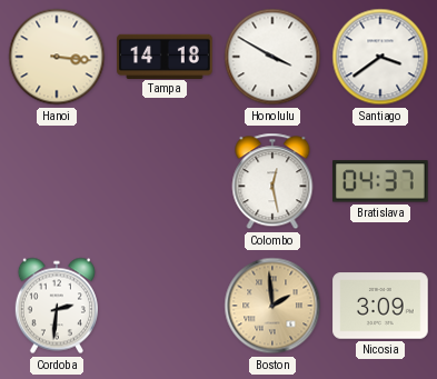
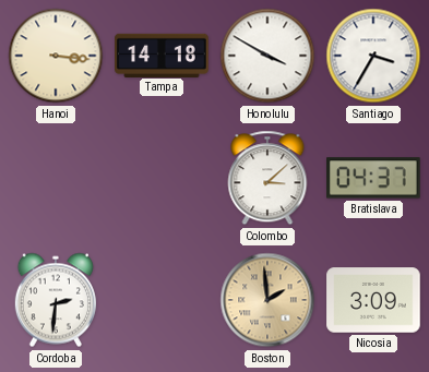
Santiago: 3:39 -> 3:35 (373, 56)
Colombo: 12:28 -> 3:08 (267, 178)
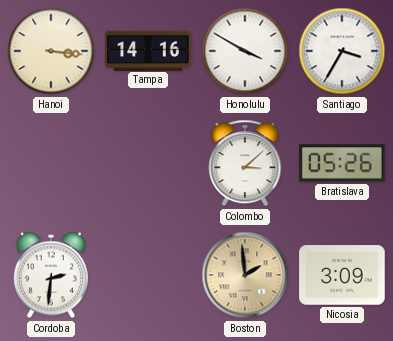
Tampa: 14:18 -> 14:16 (148, 50)
Bratislava: 04:37 -> 05:26 (343, 163)
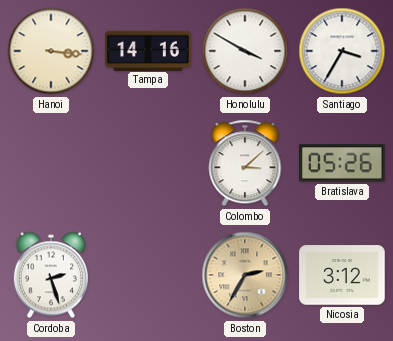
Cordoba: 2:31 -> 2:27 (51, 275)
Boston: 1:59 -> 2:35 (245, 275)
Nicosia: 3:09 -> 3:12 (342, 275)
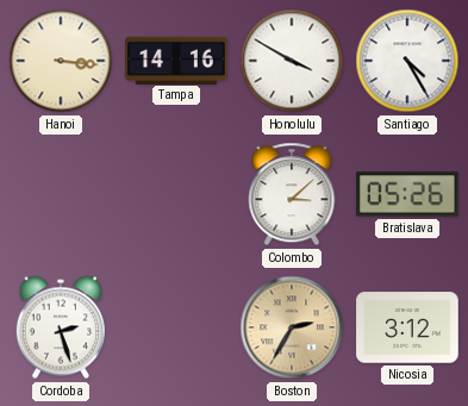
Santiago: 3:35 -> 4:25 (407, 61)
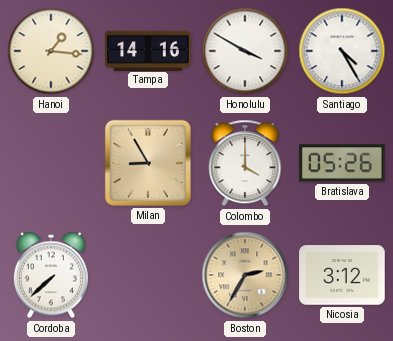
Hanoi: 3:16 -> 1:16 (51, 51)
Milan: none -> 8:55 (148, 163)
Colombo: 3:08 -> 4:00 (245, 163)
Cordoba: 2:27 -> 7:38 (51, 275)
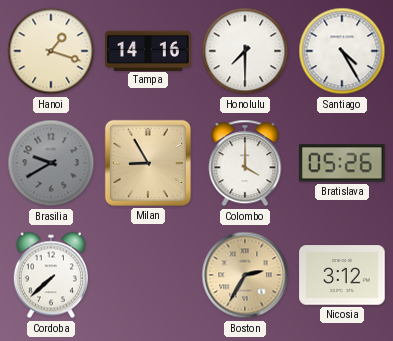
Hanoi: 1:16 -> 1:18 (51, 51)
Honolulu: 3:50 -> 7:30 (245, 51)
Brasilia: none -> 9:40 (51, 163)
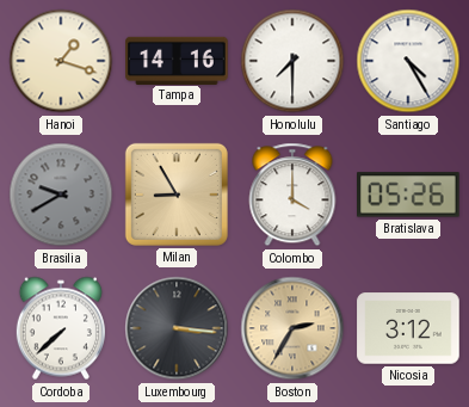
Luxembourg: none -> 3:16 (177, 328)
